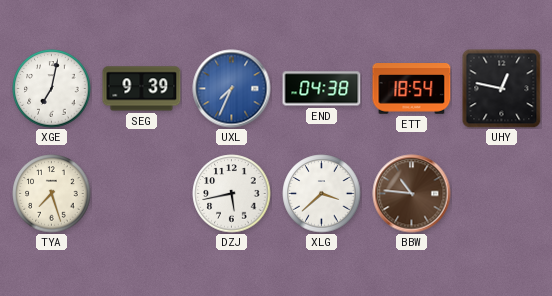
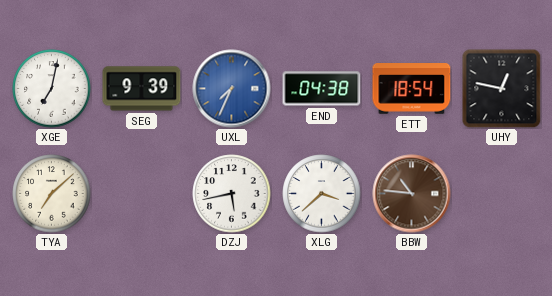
TYA: 7:27 -> 7:08 (52, 194)
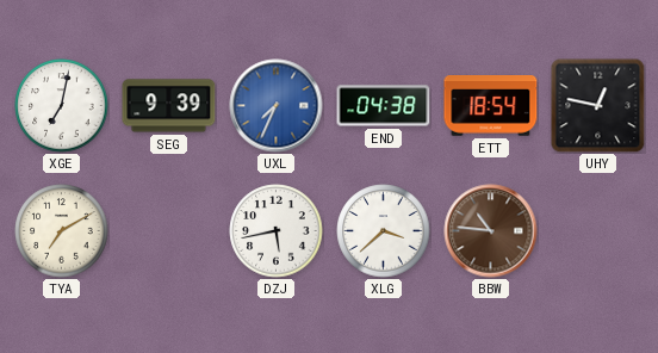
TYA: 7:08 -> 7:10 (62, 231)
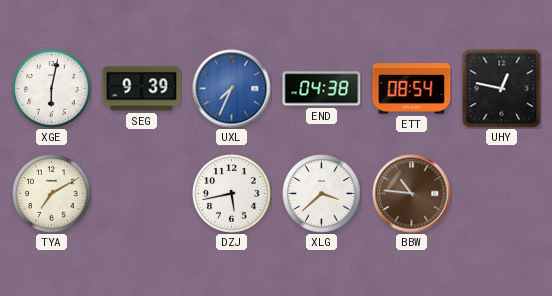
XGE: 7:02 -> 6:02 (52, 89)
ETT: 18:54 -> 08:54 (412, 89)
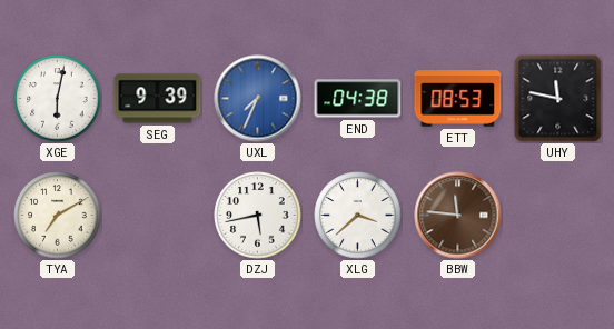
ETT: 08:54 -> 08:53 (458, 99)
UHY: 12:47 -> 11:47 (558, 99)
BBW: 10:46 -> 11:46 (458, 216)
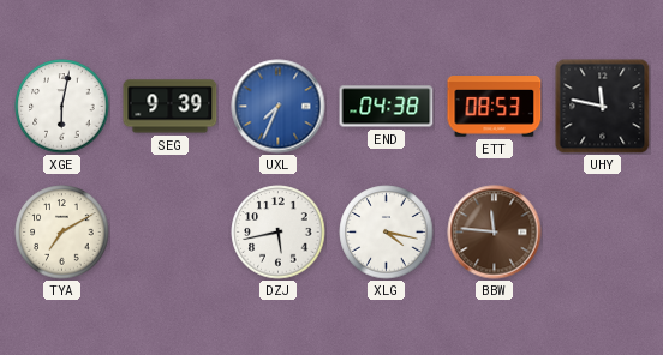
XLG: 3:38 -> 4:17 (387, 233)
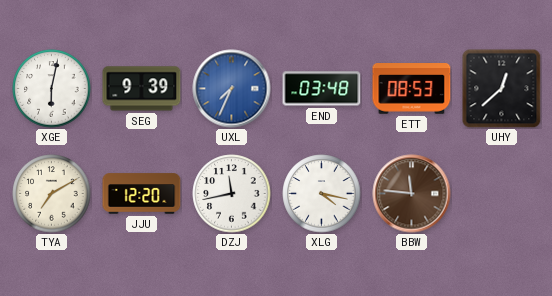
END: 04:38 -> 03:48 (322, 89)
UHY: 11:47 -> 12:38 (502, 89)
JJU: none -> 12:20 (142, 194)
DZJ: 5:43 -> 11:43 (232, 194)
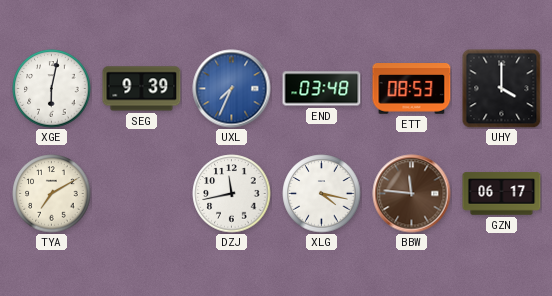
UHY: 12:38 -> 4:00 (502, 89)
JJU: 12:20 -> none (142, 194)
GZN: none -> 06:17 (502, 194)
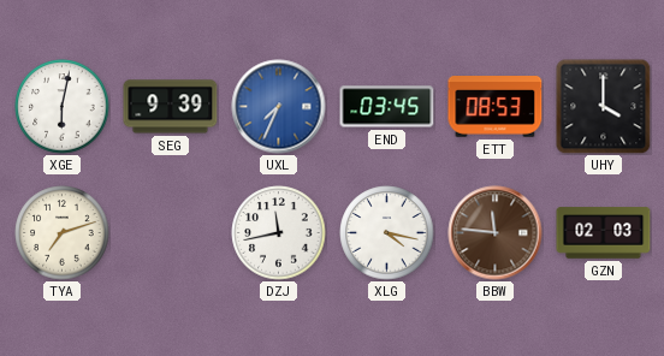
END: 03:48 -> 03:45 (387, 107)
TYA: 7:10 -> 7:12 (63, 233)
GZN: 06:17 -> 02:03 (604, 233)
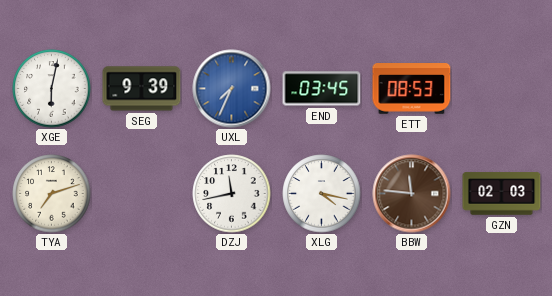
UHY: 4:00 -> none (604, 107)
